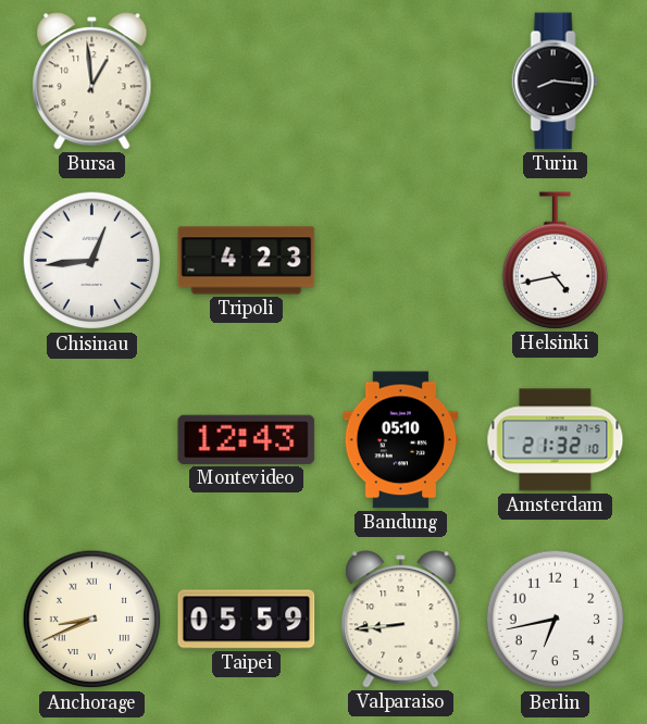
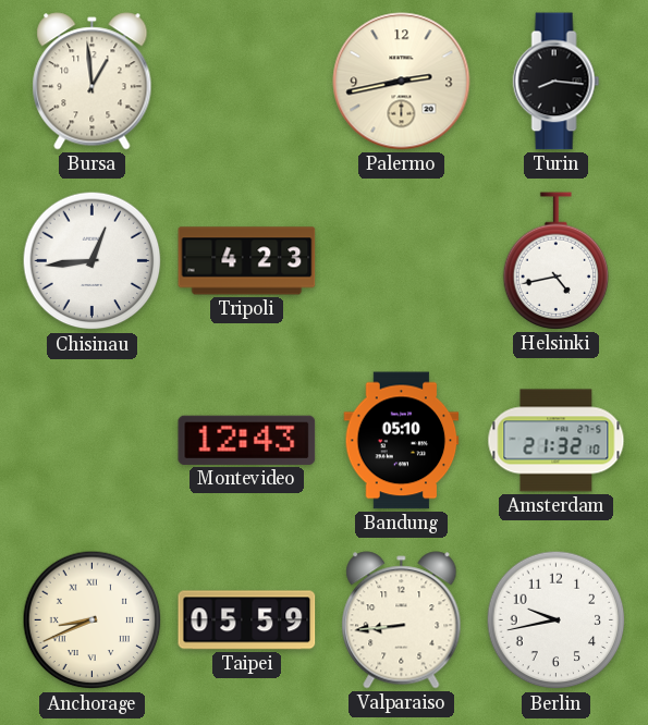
Palermo: none -> 2:43 (402, 82)
Berlin: 6:43 -> 9:43 (557, 620)
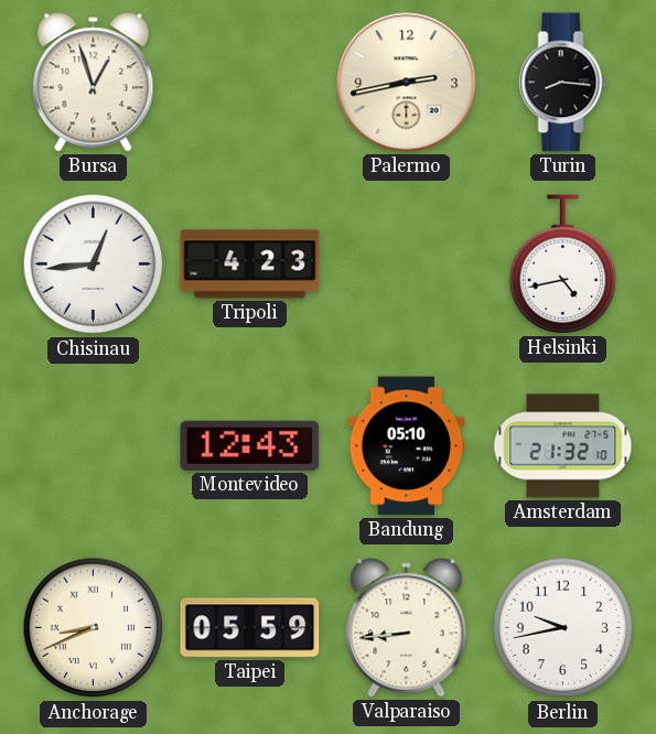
Bursa: 12:59 -> 12:57 (94, 83)
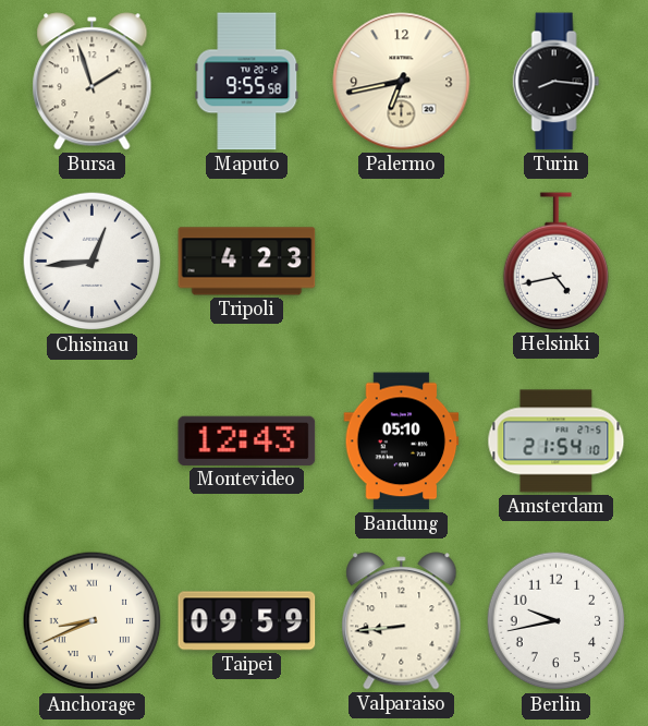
Bursa: 12:57 -> 1:57 (93, 82)
Maputo: none -> 9:55 (247, 82)
Palermo: 2:43 -> 6:43 (402, 82)
Amsterdam: 21:32 -> 21:54 (557, 441)
Taipei: 05:59 -> 09:59 (247, 621)
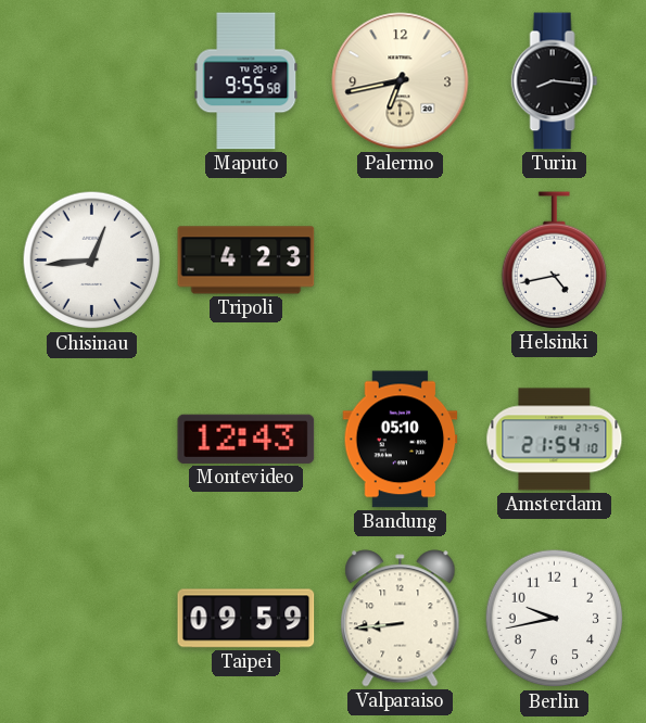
Bursa: 1:57 -> none (93, 82)
Anchorage: 8:41 -> none (93, 621)
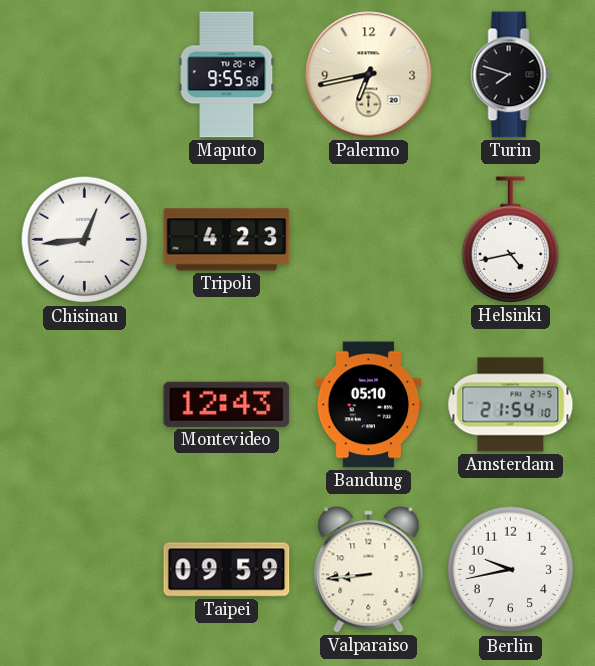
Turin: 8:16 -> 7:48 (511, 75)
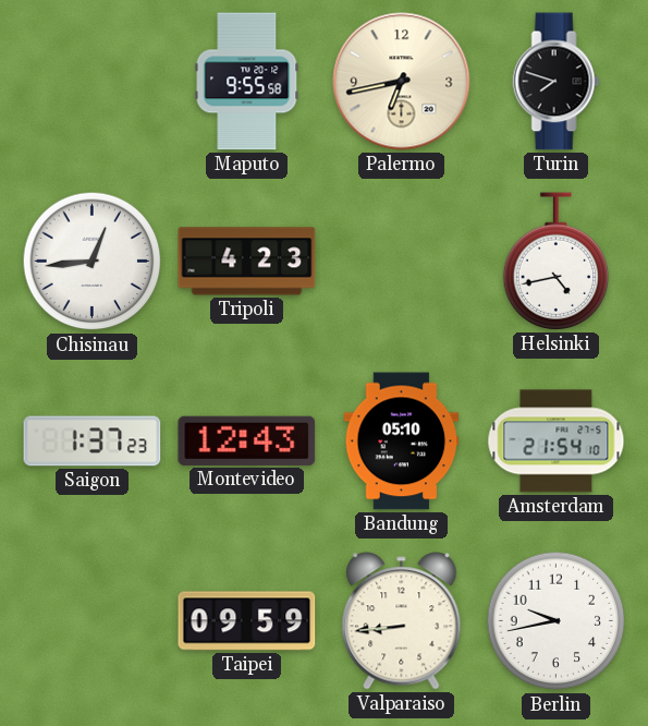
Saigon: none -> 1:37 (93, 441)
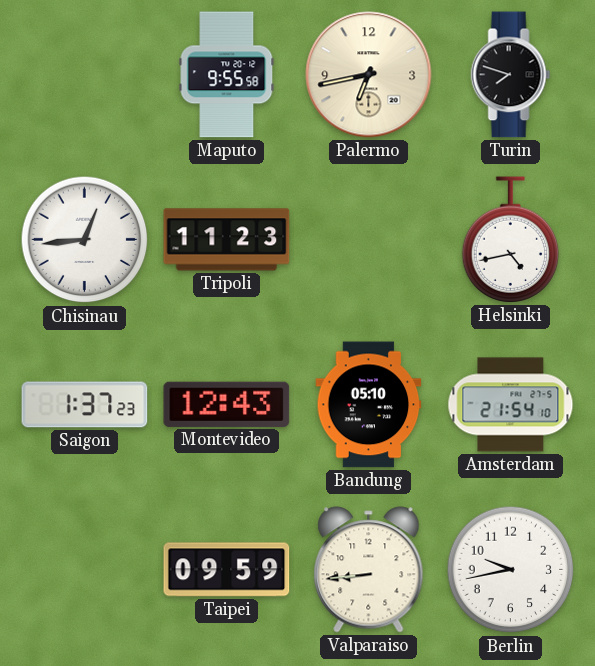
Tripoli: 4:23 -> 11:23 (227, 240)
